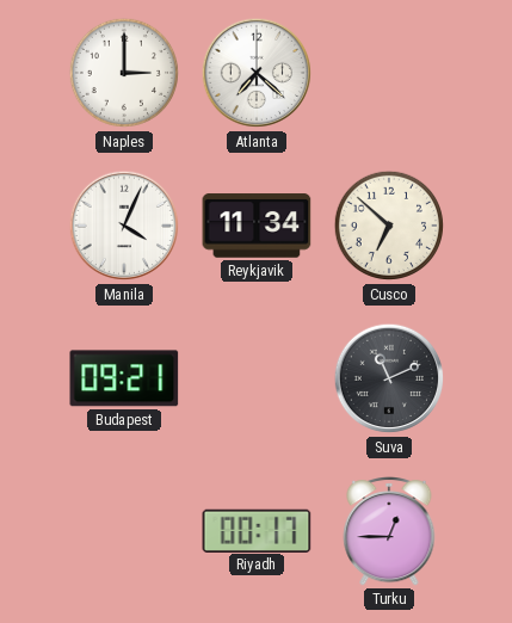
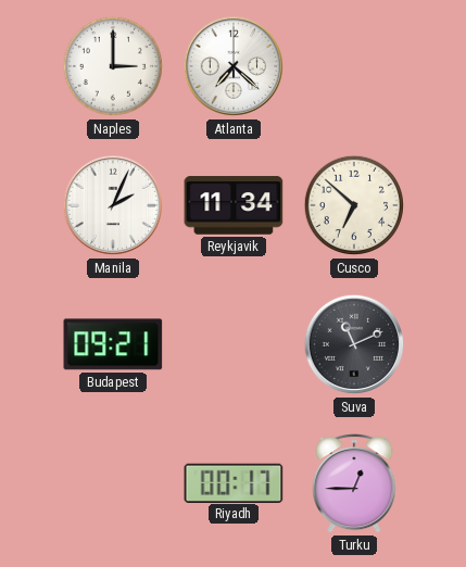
Manila: 4:04 -> 2:04 (113, 205)
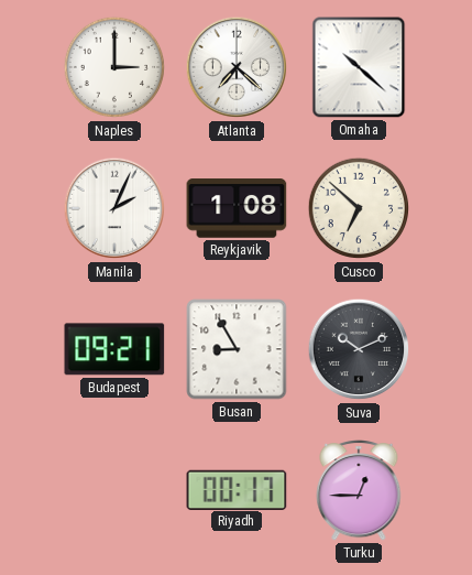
Omaha: none -> 10:22 (359, 67)
Reykjavik: 11:34 -> 1:08 (237, 208)
Busan: none -> 8:55 (237, 349)
Suva: 11:11 -> 10:11 (359, 349)
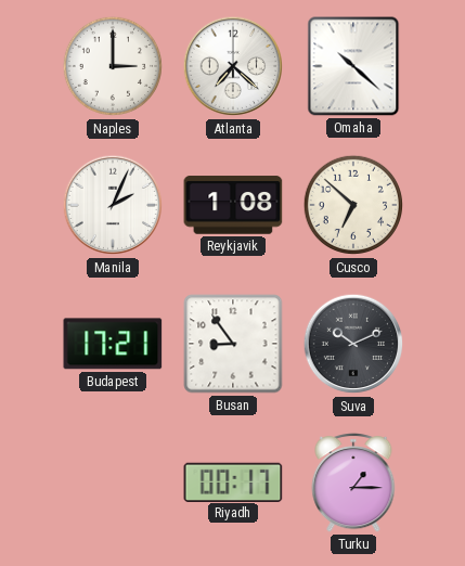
Budapest: 09:21 -> 17:21 (113, 344)
Busan: 8:55 -> 8:54 (233, 344)
Turku: 12:45 -> 1:15 (353, 484)
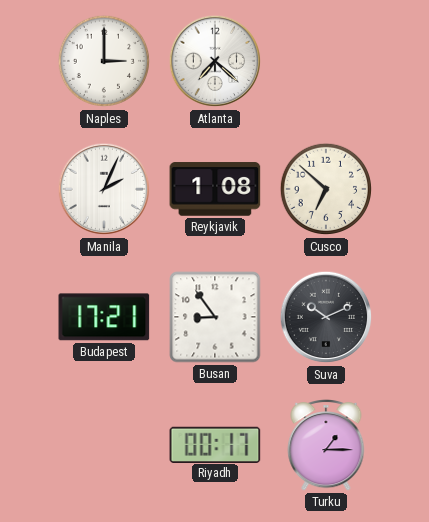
Omaha: 10:22 -> none (353, 66)
